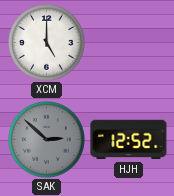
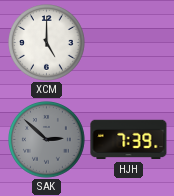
HJH: 12:52 -> 7:39 (129, 140)
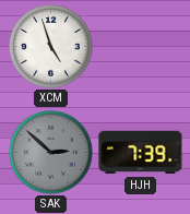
XCM: 5:00 -> 4:57 (51, 47)
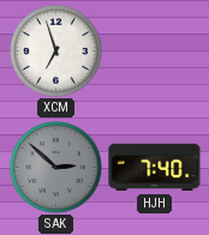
XCM: 4:57 -> 6:57 (56, 52)
HJH: 7:39 -> 7:40 (155, 168)
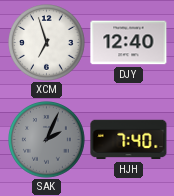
DJY: none -> 12:40 (129, 43)
SAK: 2:52 -> 2:04 (47, 140)
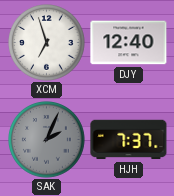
HJH: 7:40 -> 7:37 (129, 140)
